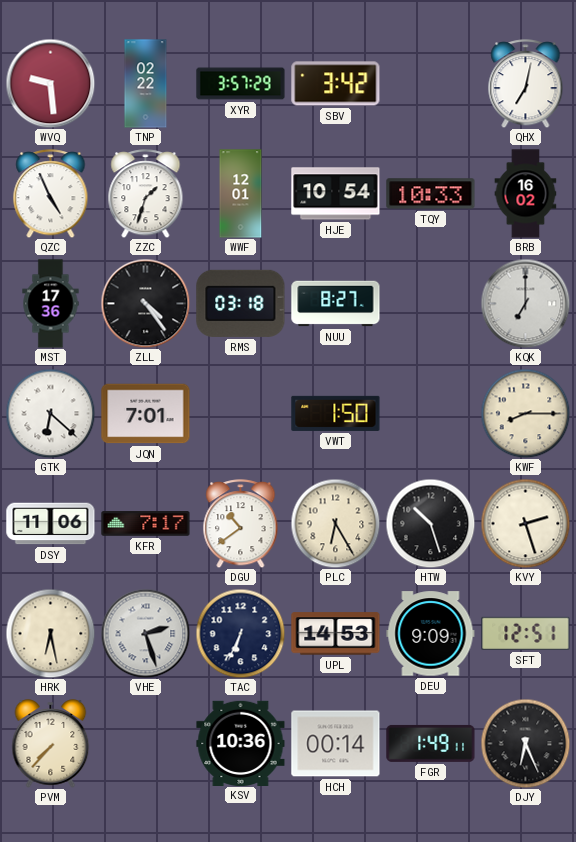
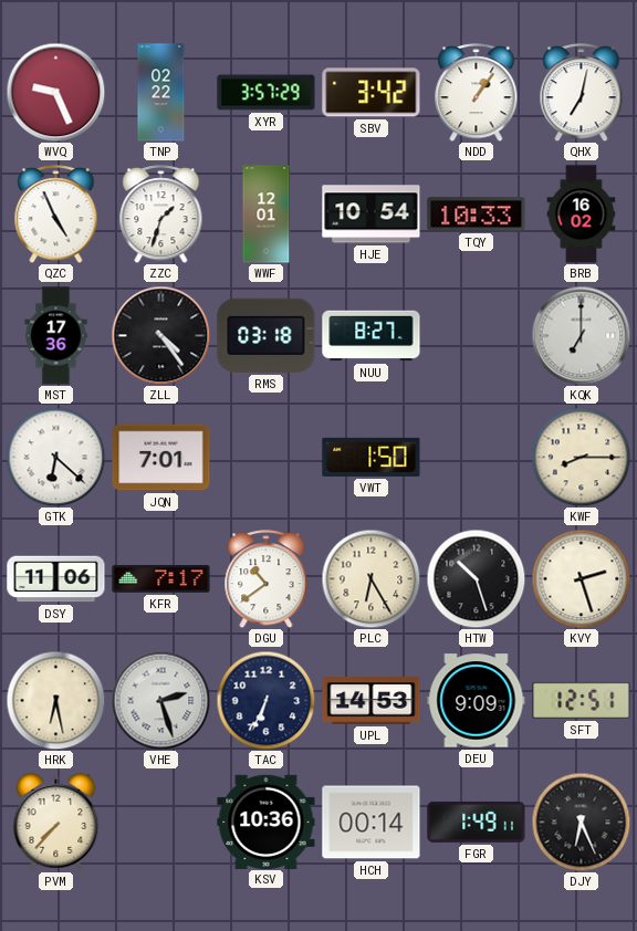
WVQ: 9:29 -> 9:26 (55, 92)
NDD: none -> 1:06 (477, 93)
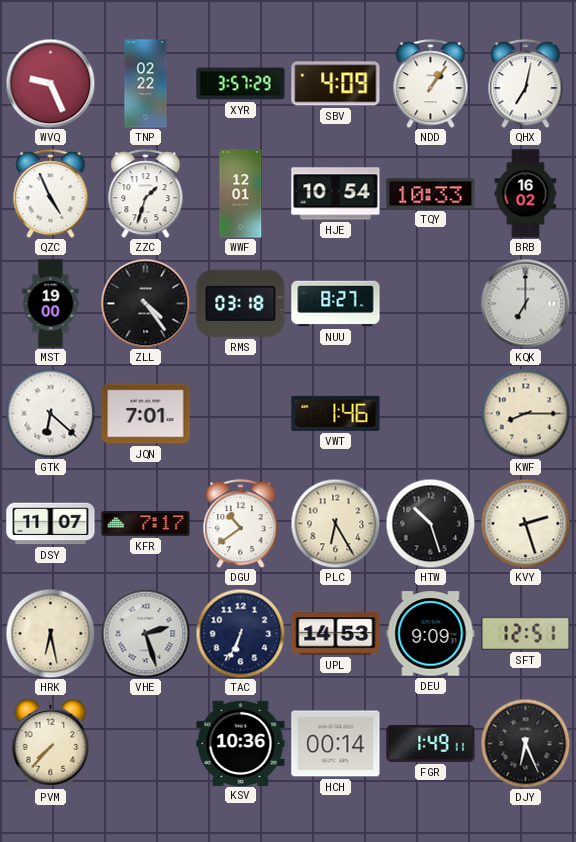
SBV: 3:42 -> 4:09 (336, 84)
MST: 17:36 -> 19:00 (51, 304)
VWT: 1:50 -> 1:46 (336, 413)
DSY: 11:06 -> 11:07 (51, 524)
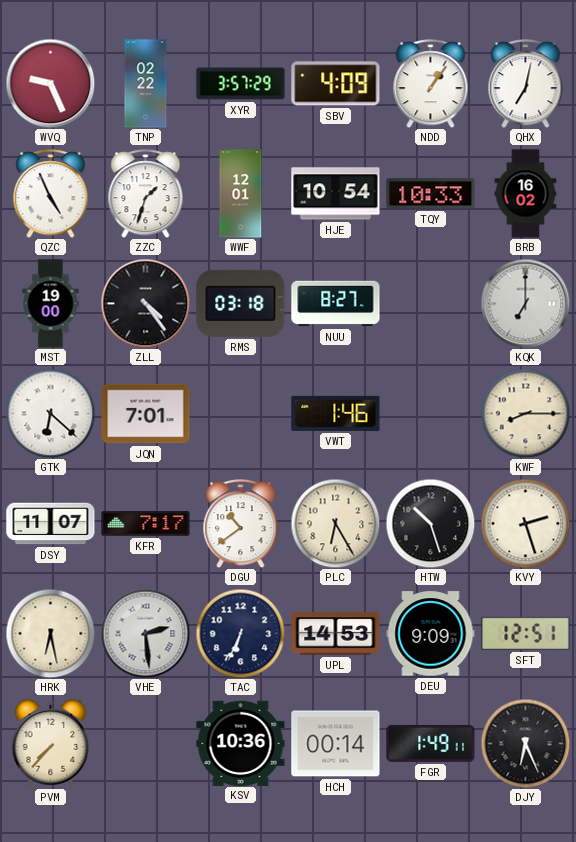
VHE: 2:27 -> 2:29 (145, 633)
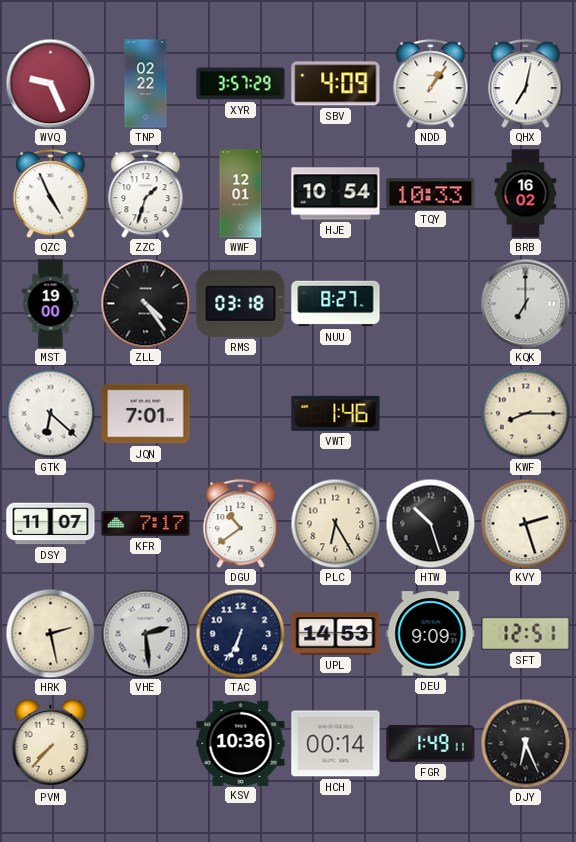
HRK: 6:28 -> 2:28 (50, 633)
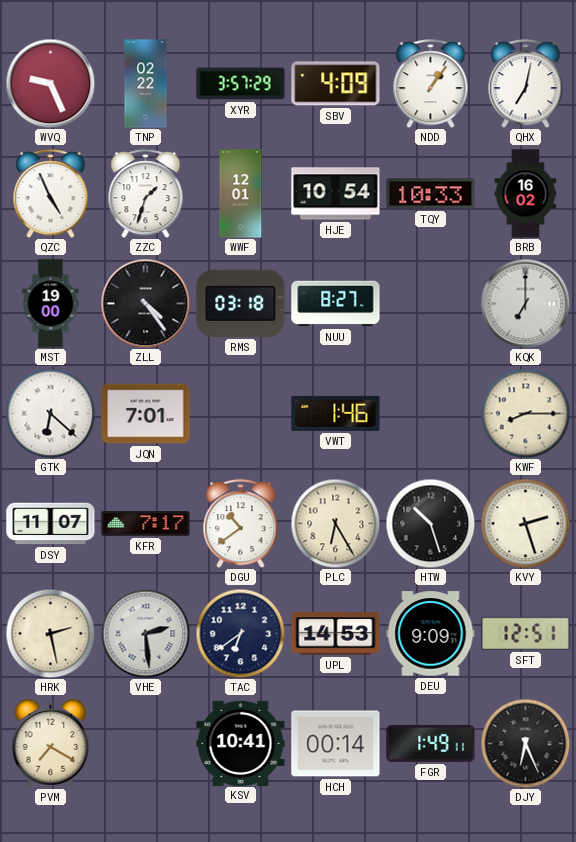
TAC: 6:34 -> 6:39 (240, 633)
PVM: 7:37 -> 7:20 (51, 744)
KSV: 10:36 -> 10:41 (241, 743)
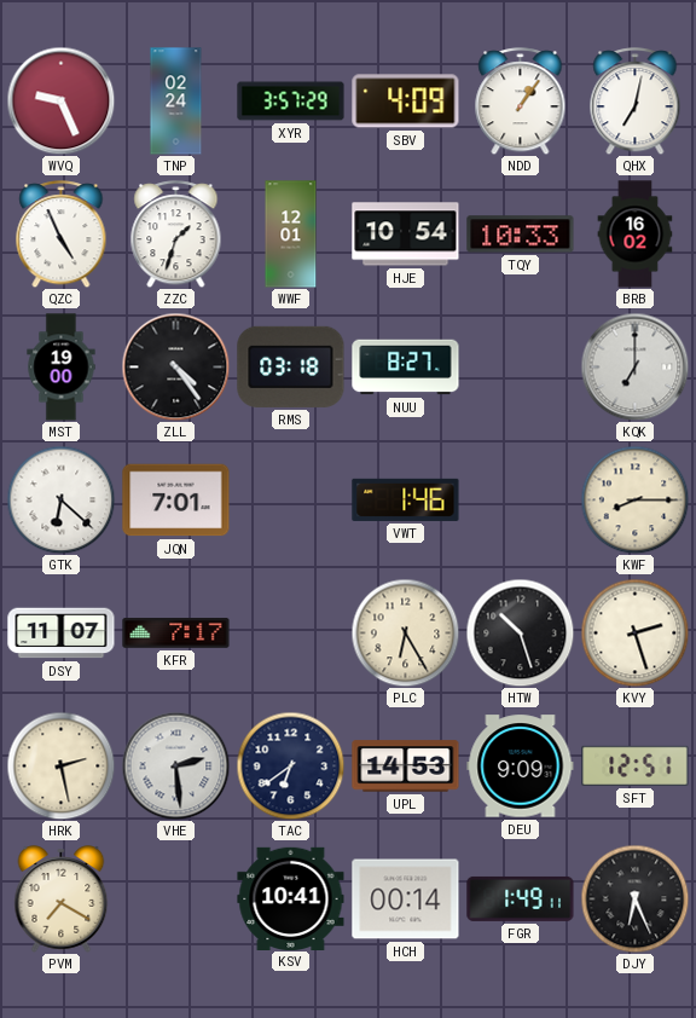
TNP: 02:22 -> 02:24 (176, 102)
DGU: 10:39 -> none (241, 524)
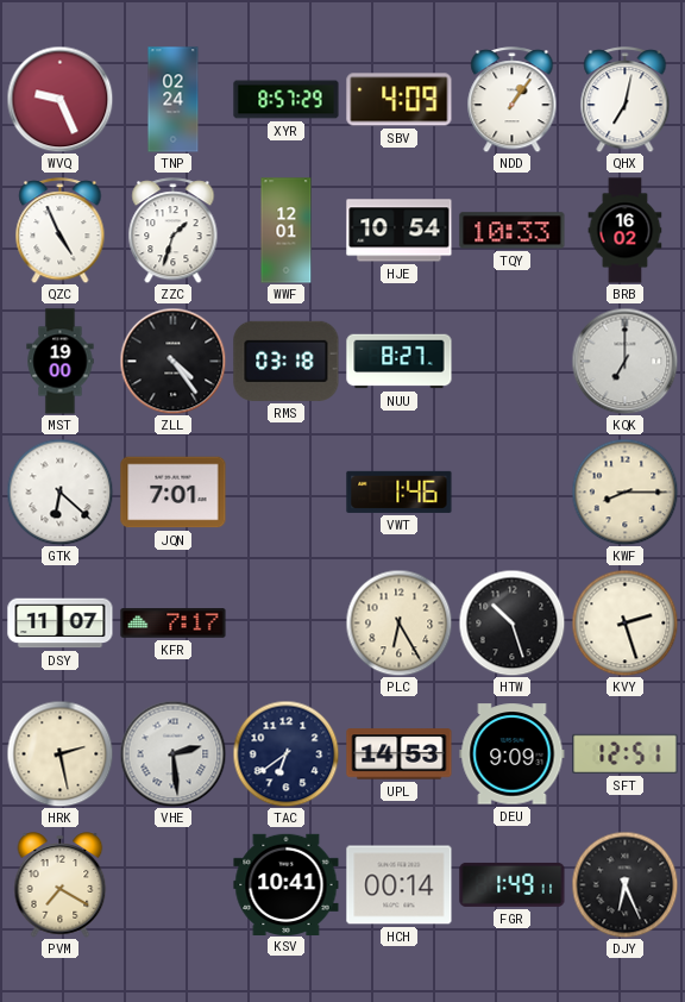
XYR: 3:57 -> 8:57 (287, 100)
